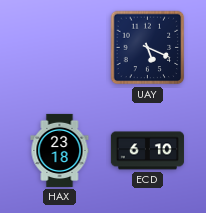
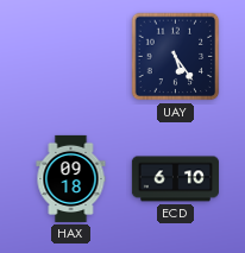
UAY: 5:19 -> 5:24 (176, 57)
HAX: 23:18 -> 09:18 (71, 178)
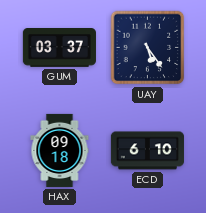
GUM: none -> 03:37 (59, 48)
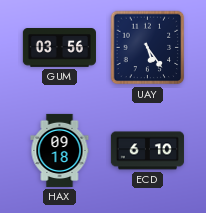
GUM: 03:37 -> 03:56 (59, 48)
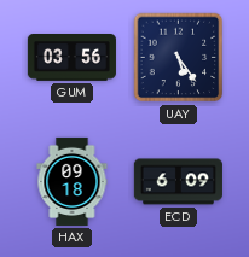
ECD: 6:10 -> 6:09 (178, 182)
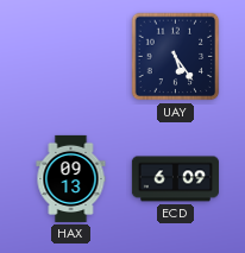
GUM: 03:56 -> none (71, 58)
HAX: 09:18 -> 09:13 (71, 178)
